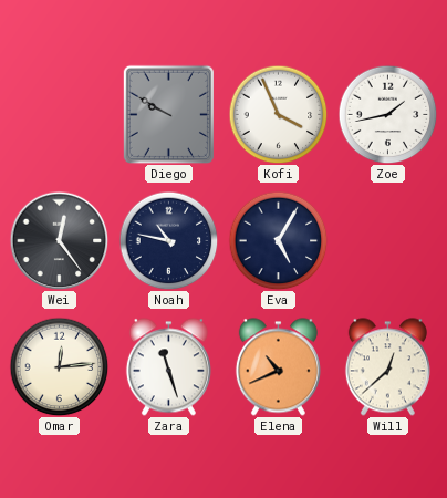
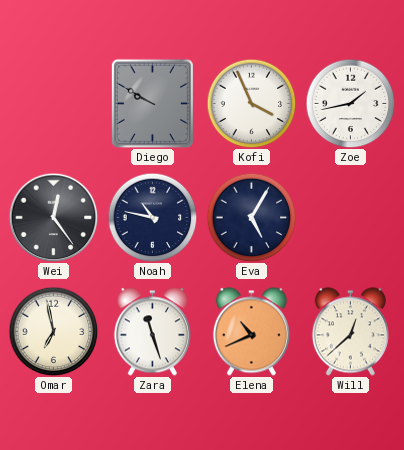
Omar: 12:14 -> 6:58 (53, 331)
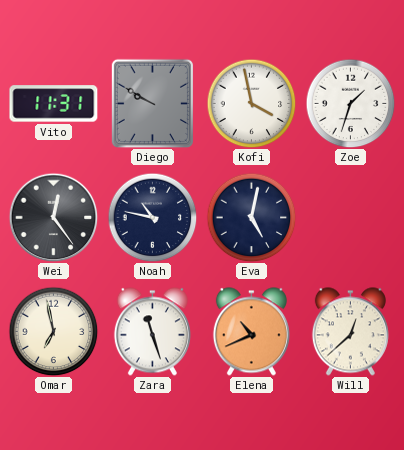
Vito: none -> 11:31 (54, 104)
Kofi: 3:56 -> 3:58 (251, 103)
Zoe: 1:43 -> 1:33 (350, 103)
Eva: 5:05 -> 5:02 (251, 217)
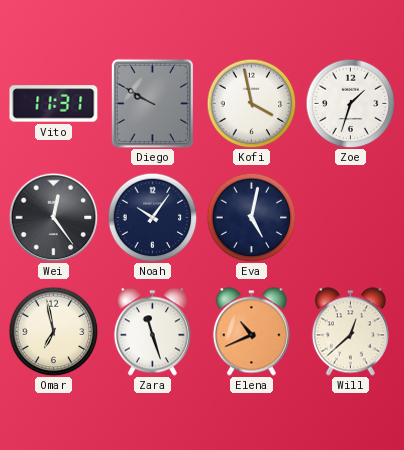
Noah: 10:47 -> 10:06 (152, 217)
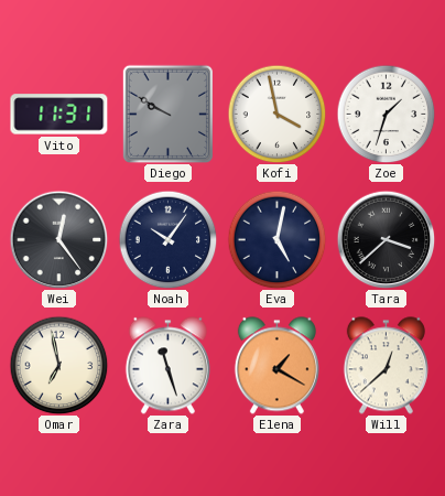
Tara: none -> 3:38 (386, 239)
Elena: 10:41 -> 1:20 (276, 366)
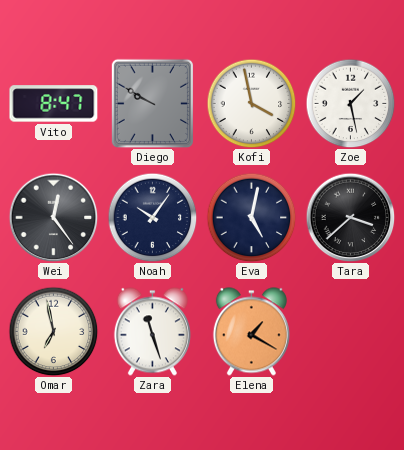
Vito: 11:31 -> 8:47 (54, 104)
Zoe: 1:33 -> 1:28 (350, 103)
Will: 12:38 -> none (386, 366)
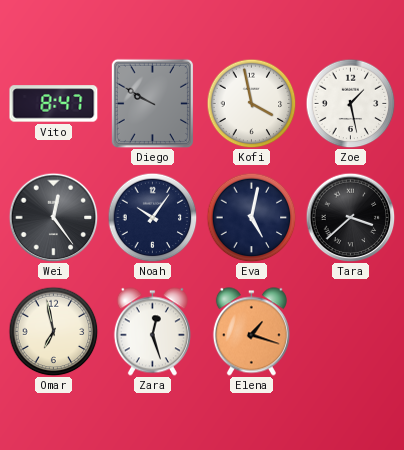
Zara: 11:27 -> 12:27 (152, 332)
Elena: 1:20 -> 1:18 (251, 332)
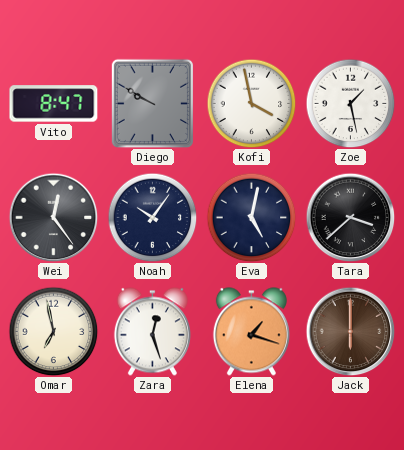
Jack: none -> 6:00 (350, 331)
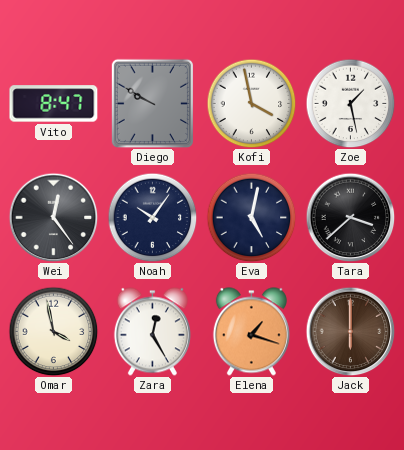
Omar: 6:58 -> 3:58 (53, 331)
Zara: 12:27 -> 12:25 (152, 332)
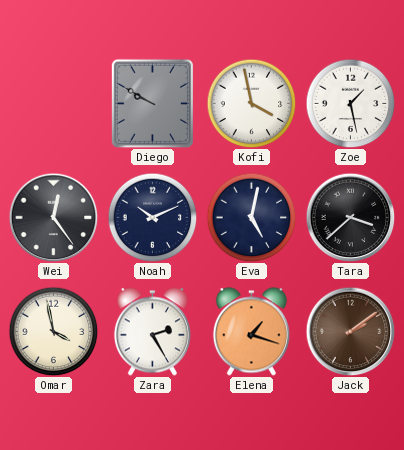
Vito: 8:47 -> none (54, 104)
Noah: 10:06 -> 10:11 (152, 217)
Zara: 12:25 -> 2:25 (152, 332)
Jack: 6:00 -> 2:09 (350, 331)
